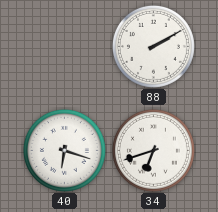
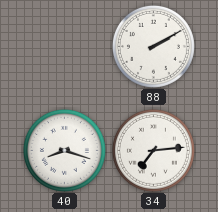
40: 6:18 -> 8:18 (64, 150)
34: 6:42 -> 7:14 (153, 150)
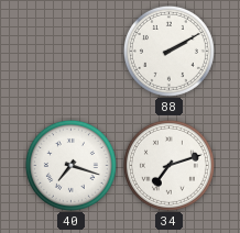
40: 8:18 -> 7:18 (70, 165)
34: 7:14 -> 7:12 (168, 165)
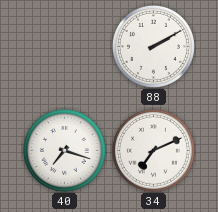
34: 7:12 -> 7:11 (153, 150)
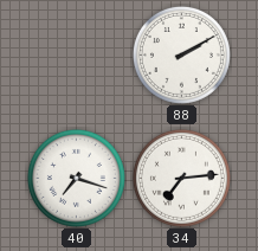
34: 7:11 -> 7:14 (181, 178)
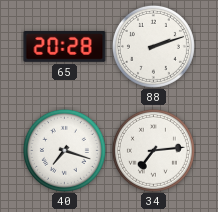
65: none -> 20:28 (65, 47)
88: 2:10 -> 2:12 (153, 46)
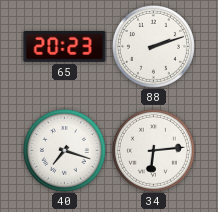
65: 20:28 -> 20:23 (65, 47)
34: 7:14 -> 6:14 (153, 150)
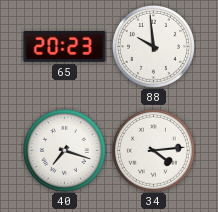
88: 2:12 -> 9:59 (153, 46)
34: 6:14 -> 4:14 (153, 150)
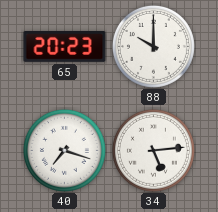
88: 9:59 -> 10:00 (153, 46)
34: 4:14 -> 5:14 (153, 150)
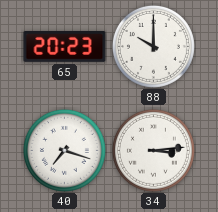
34: 5:14 -> 3:14 (153, 150)
